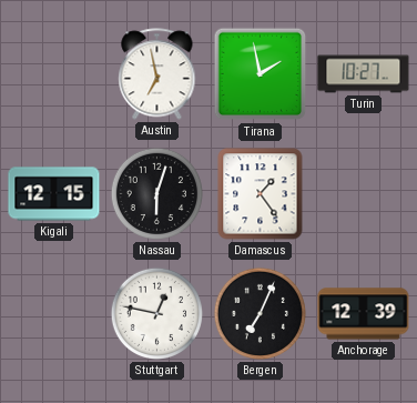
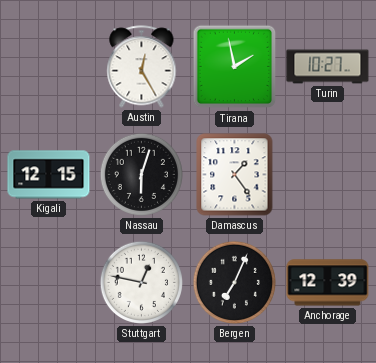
Austin: 6:58 -> 12:25 (142, 67)
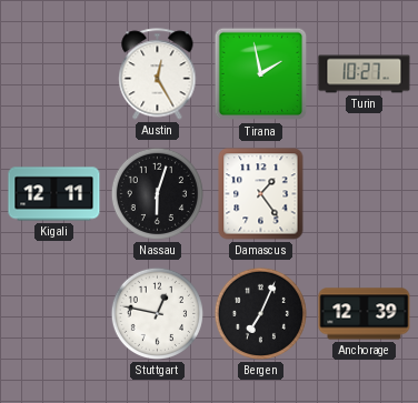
Kigali: 12:15 -> 12:11 (54, 194)
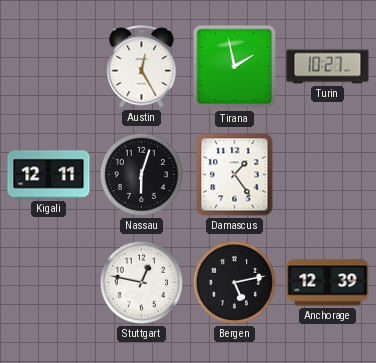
Bergen: 7:04 -> 5:13 (234, 282)
